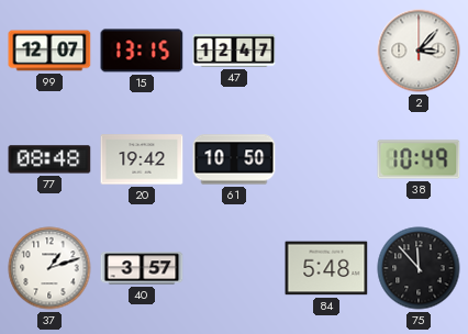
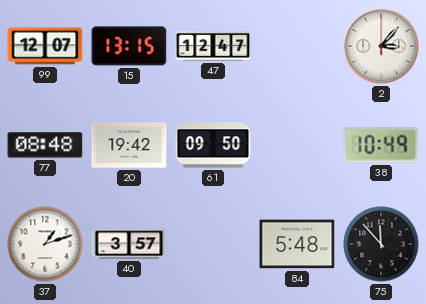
61: 10:50 -> 09:50 (213, 145)
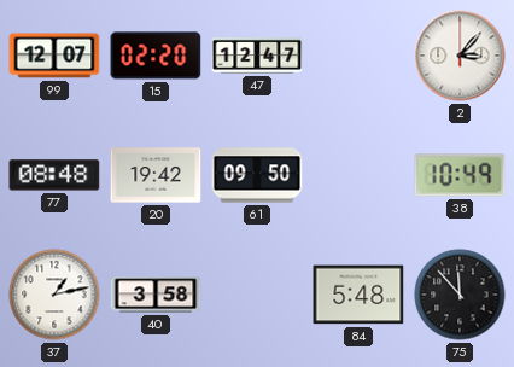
15: 13:15 -> 02:20 (156, 56)
37: 1:12 -> 1:13 (54, 295)
40: 3:57 -> 3:58 (156, 295)
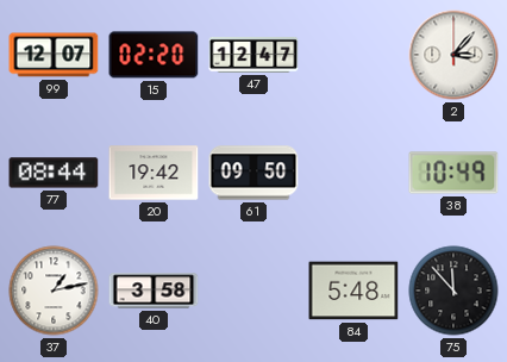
77: 08:48 -> 08:44 (54, 173)
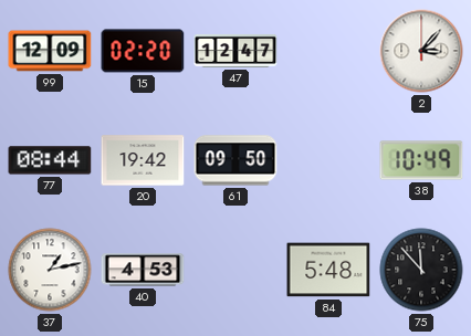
99: 12:07 -> 12:09 (50, 51)
40: 3:58 -> 4:53 (143, 270)
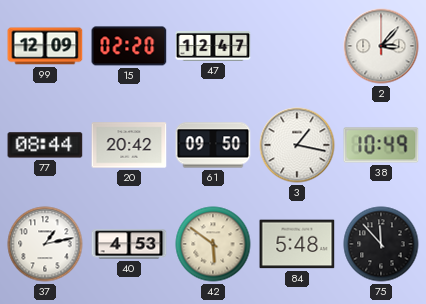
20: 19:42 -> 20:42 (129, 145)
3: none -> 1:17 (297, 145)
42: none -> 5:51 (213, 244)
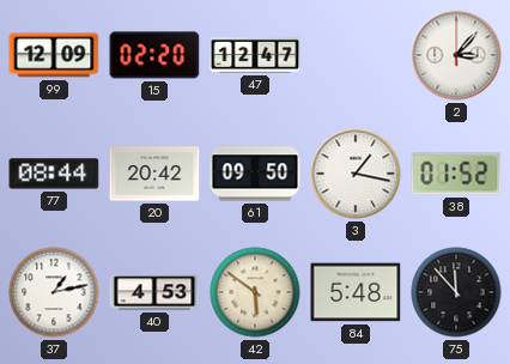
38: 10:49 -> 01:52 (456, 174)
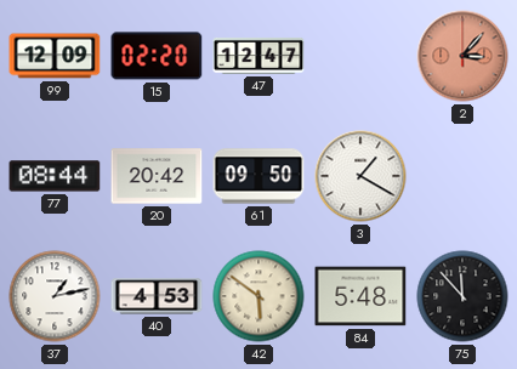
2 dial: white -> salmon (462, 56)
3: 1:17 -> 1:20 (360, 176)
38: 01:52 -> none (456, 174)
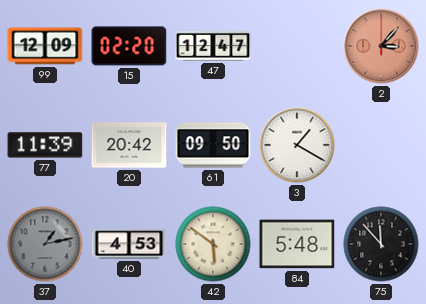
77: 08:44 -> 11:39 (45, 145)
37 dial: white -> grey (45, 244)
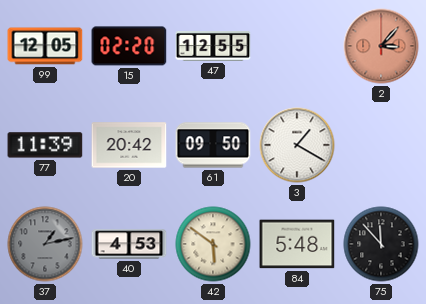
99: 12:09 -> 12:05 (45, 46)
47: 12:47 -> 12:55 (213, 46)
